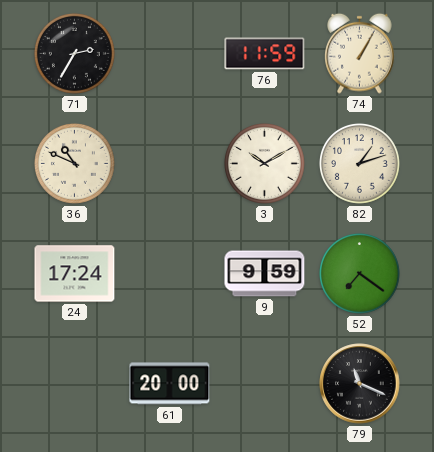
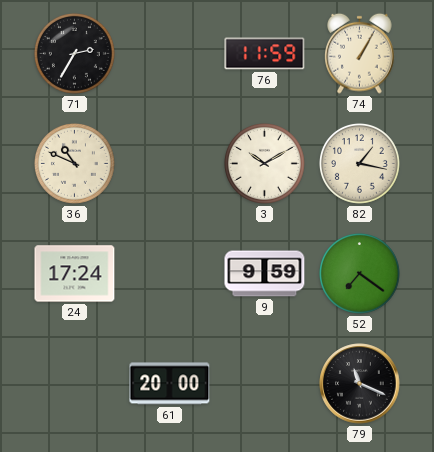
82: 1:12 -> 1:17 (359, 163)
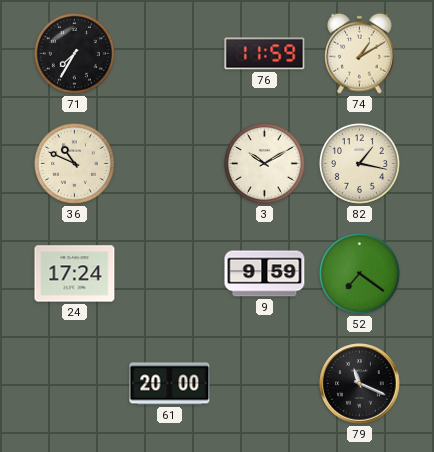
71: 2:35 -> 7:35 (74, 53)
74: 1:05 -> 1:10 (360, 53)
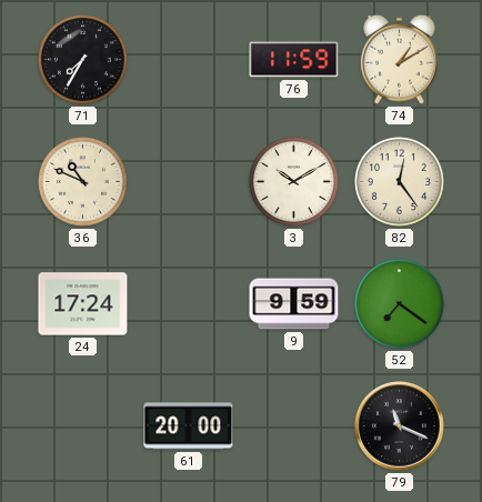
82: 1:17 -> 12:24 (399, 181)
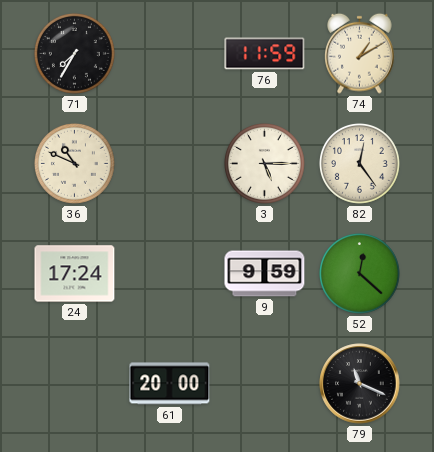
3: 10:10 -> 5:15 (264, 163)
52: 7:21 -> 12:22 (359, 273)
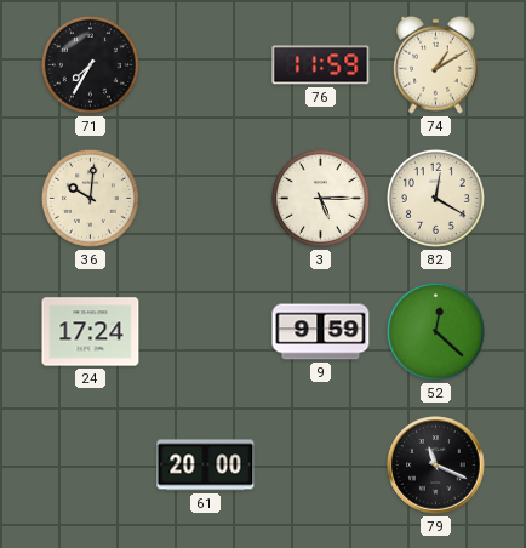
36: 10:49 -> 10:01 (90, 198)
82: 12:24 -> 12:20 (435, 198)
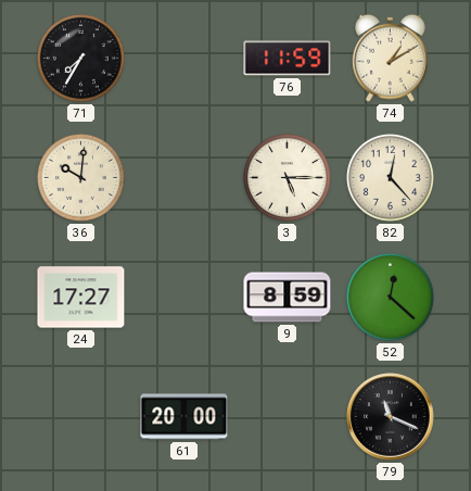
82: 12:20 -> 12:23 (390, 177)
24: 17:24 -> 17:27 (81, 298)
9: 9:59 -> 8:59 (288, 298)
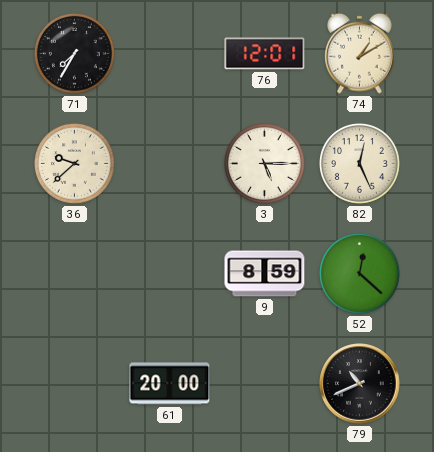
76: 11:59 -> 12:01 (265, 54)
36: 10:01 -> 9:38 (74, 163)
82: 12:23 -> 12:26 (359, 163)
24: 17:27 -> none (81, 298)
79: 11:19 -> 10:41 (360, 384)
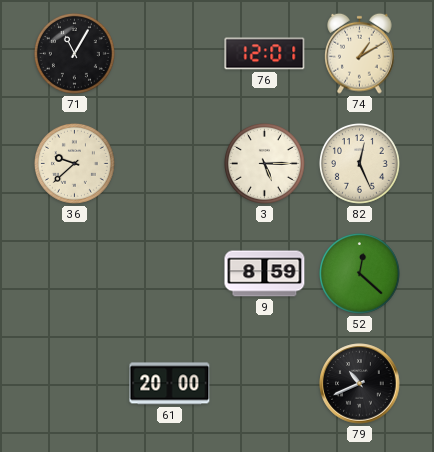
71: 7:35 -> 11:05 (74, 53)
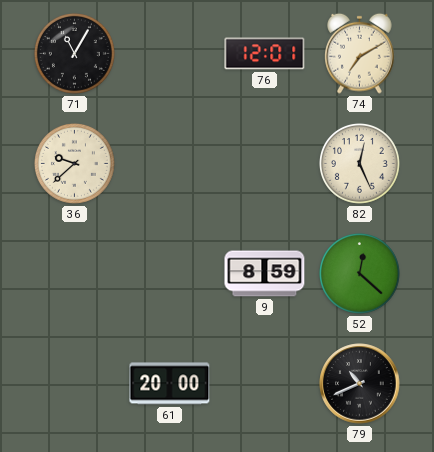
74: 1:10 -> 7:10 (360, 53)
3: 5:15 -> none (264, 163)
